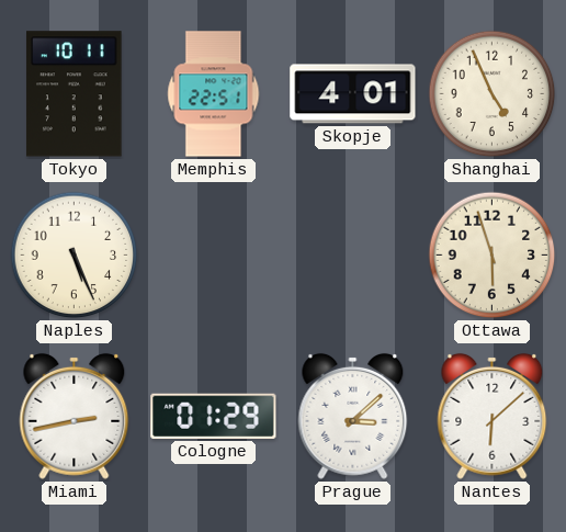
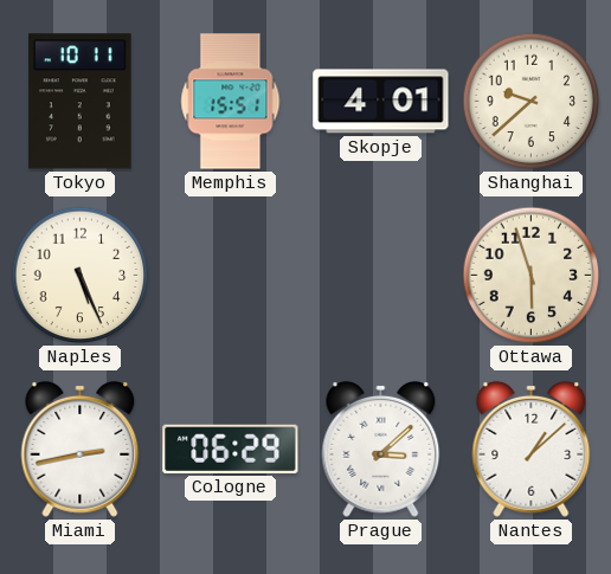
Memphis: 22:51 -> 15:51 (231, 102)
Shanghai: 4:56 -> 9:38 (532, 102)
Cologne: 01:29 -> 06:29 (231, 449)
Nantes: 6:08 -> 1:08 (532, 449)
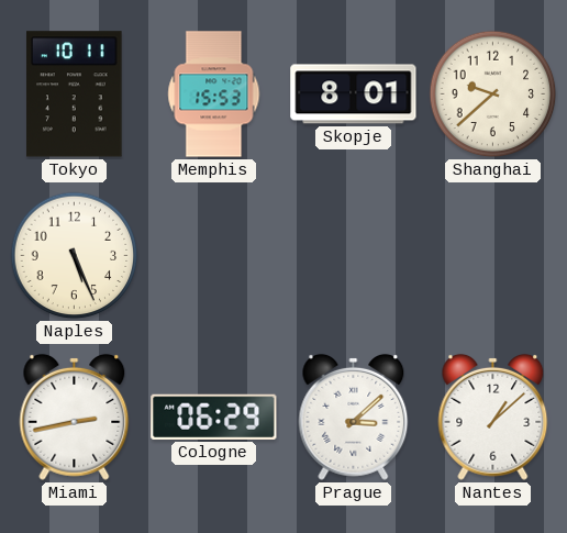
Memphis: 15:51 -> 15:53 (214, 95)
Skopje: 4:01 -> 8:01 (354, 95)
Ottawa: 5:57 -> none (532, 276)
